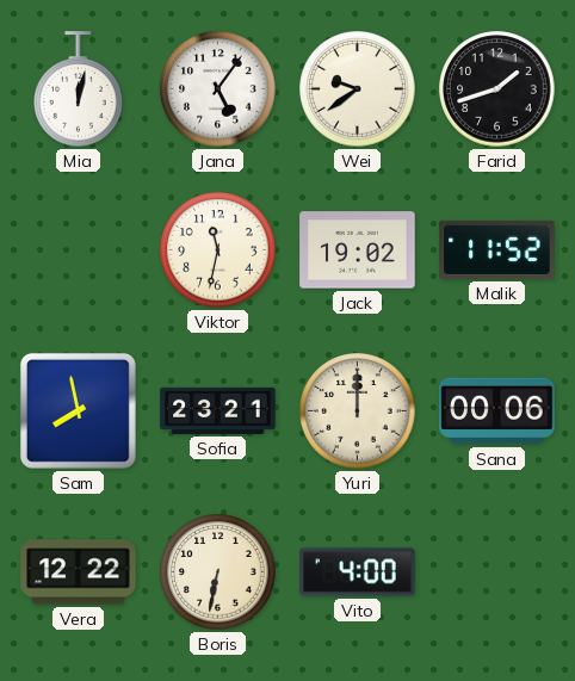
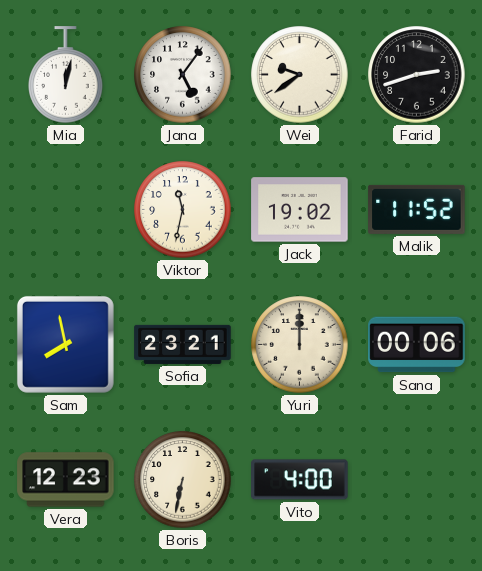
Farid: 1:42 -> 2:42 (417, 75)
Vera: 12:22 -> 12:23 (66, 480)
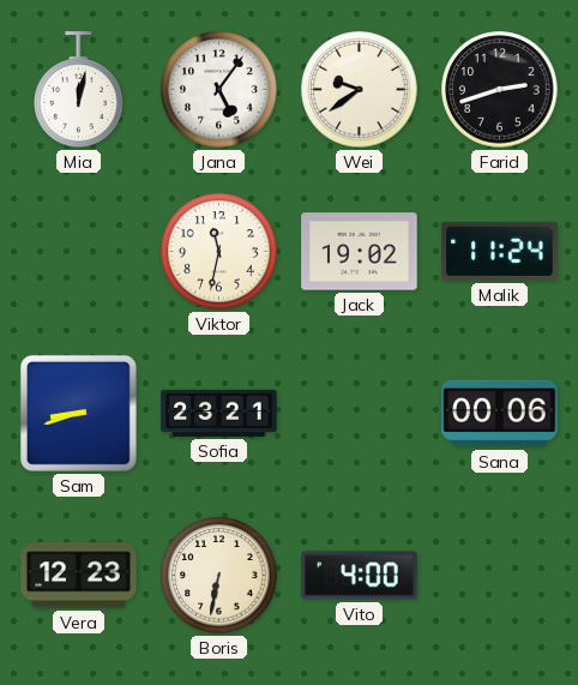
Malik: 11:52 -> 11:24 (500, 251)
Sam: 7:58 -> 8:42 (78, 413)
Yuri: 12:00 -> none (300, 345)
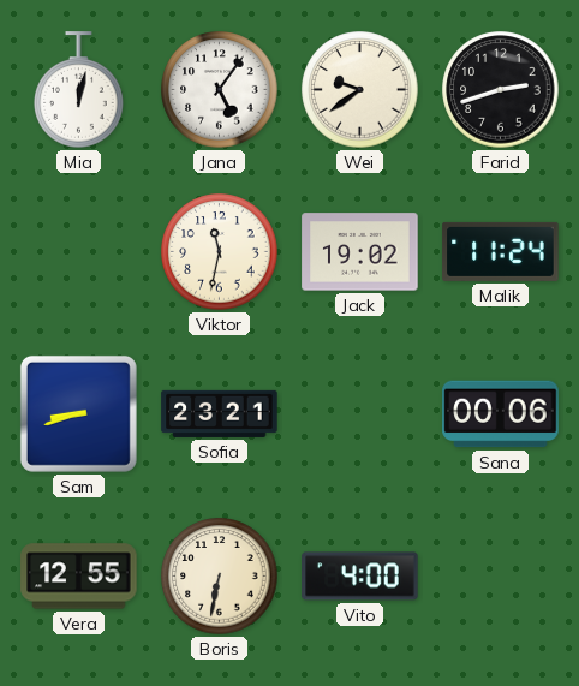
Vera: 12:23 -> 12:55 (79, 577)
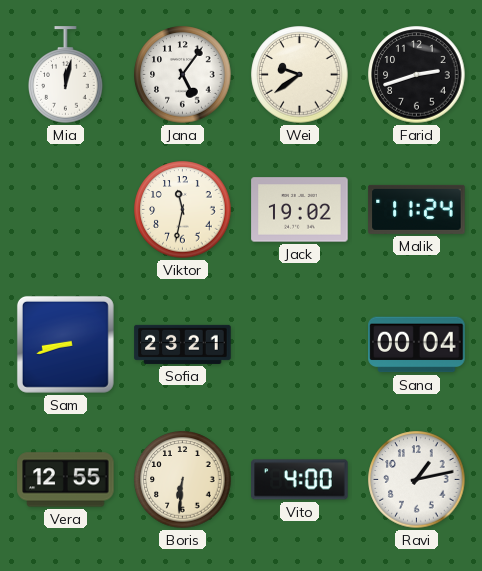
Sana: 00:06 -> 00:04 (417, 345)
Boris: 6:32 -> 6:31 (183, 480)
Ravi: none -> 1:13 (417, 480)
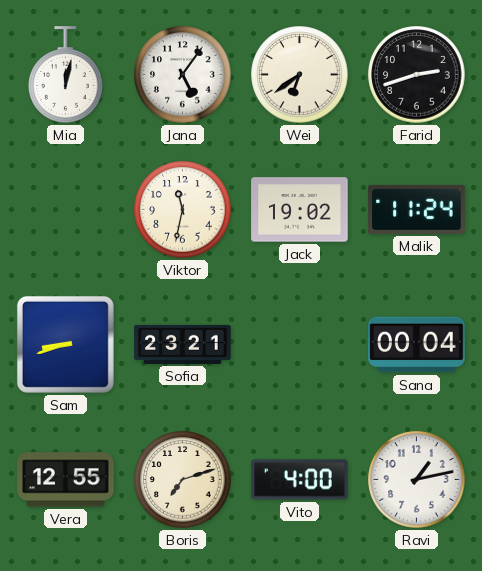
Wei: 9:39 -> 6:39 (300, 75)
Boris: 6:31 -> 7:12 (183, 480)
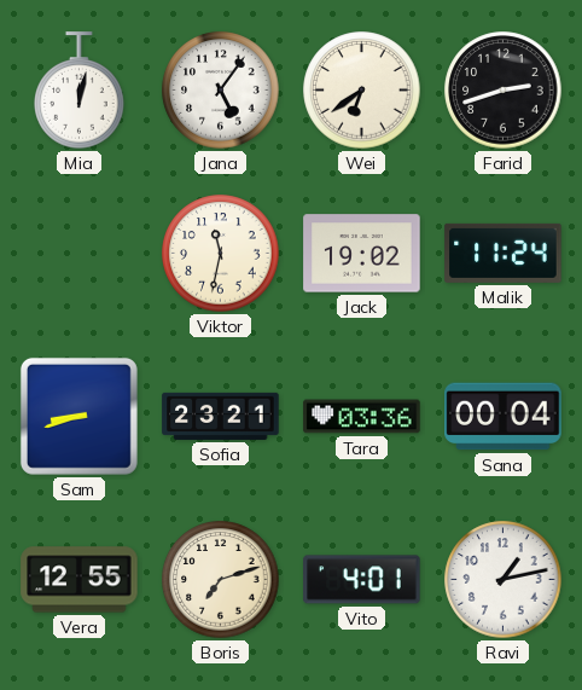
Tara: none -> 03:36 (362, 417)
Vito: 4:00 -> 4:01 (362, 580)
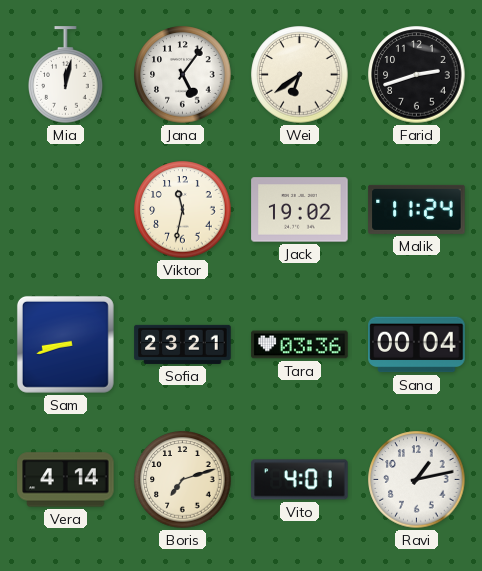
Vera: 12:55 -> 4:14 (66, 480)
